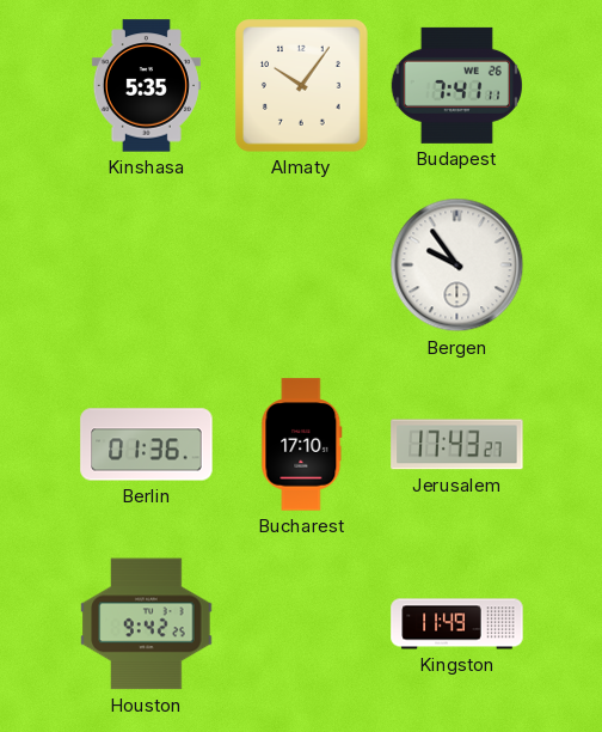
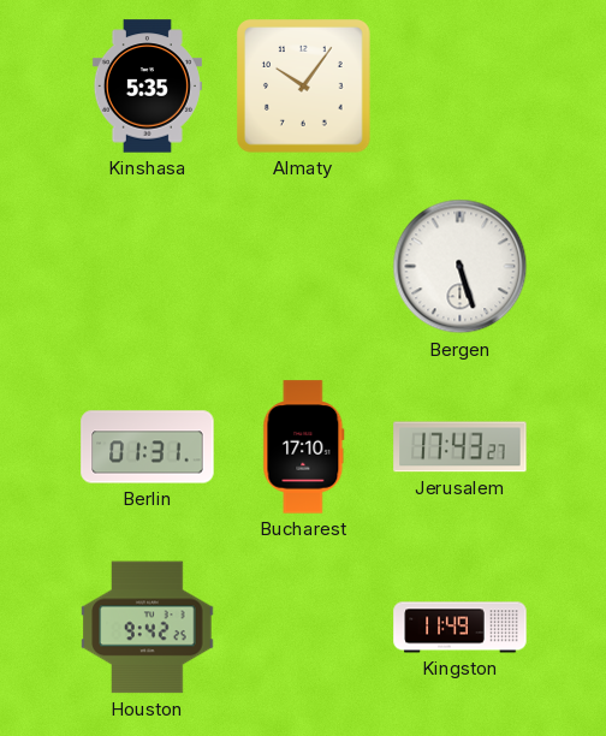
Budapest: 7:41 -> none (456, 85)
Bergen: 9:54 -> 5:27 (461, 267)
Berlin: 01:36 -> 01:31 (148, 447)
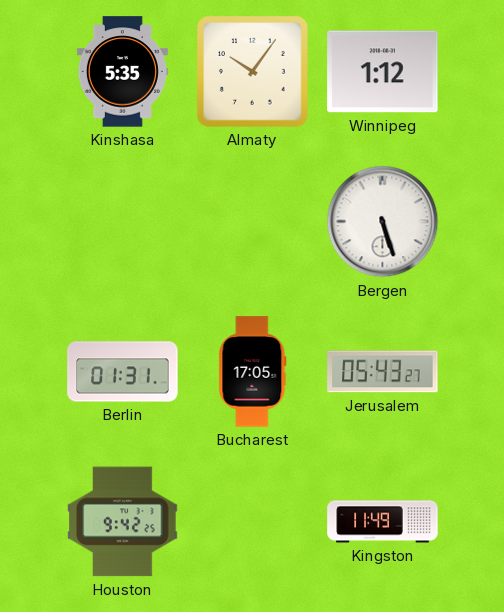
Winnipeg: none -> 1:12 (383, 72)
Bucharest: 17:10 -> 17:05 (253, 372)
Jerusalem: 17:43 -> 05:43 (383, 372)
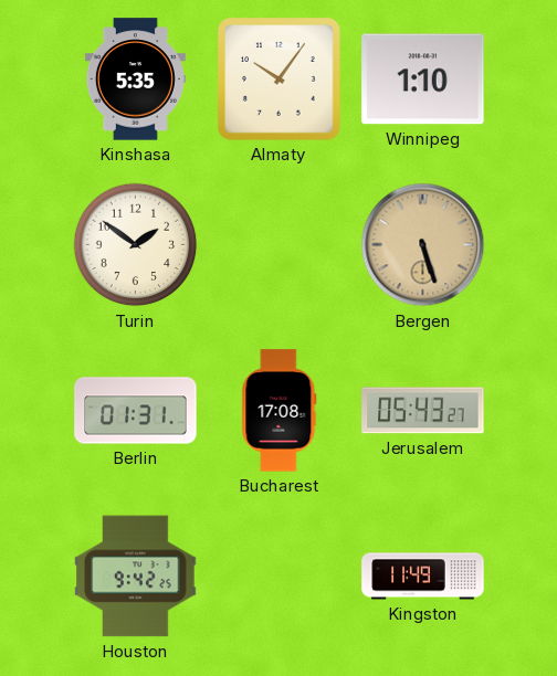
Winnipeg: 1:12 -> 1:10 (423, 80)
Turin: none -> 1:51 (136, 245)
Bergen dial: white -> champagne (423, 245)
Bucharest: 17:05 -> 17:08 (280, 411)
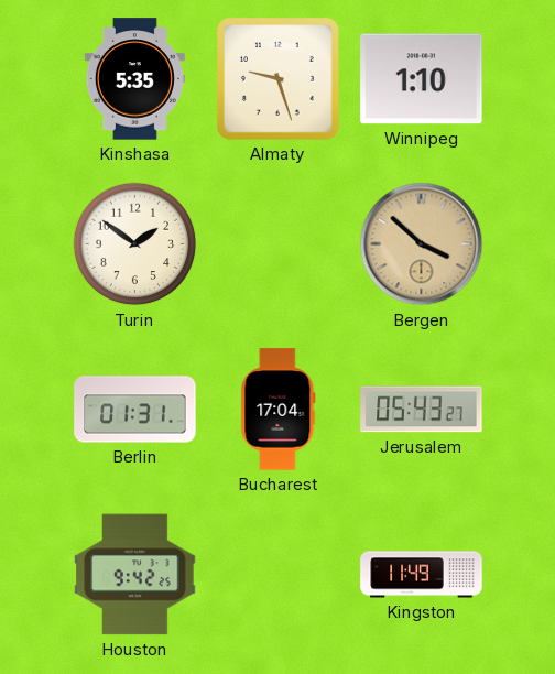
Almaty: 10:06 -> 9:27 (279, 79)
Bergen: 5:27 -> 3:52 (422, 244)
Bucharest: 17:08 -> 17:04 (279, 410)
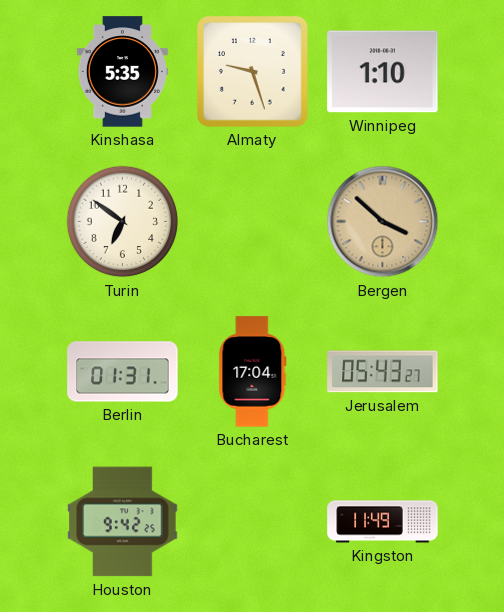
Turin: 1:51 -> 6:51 (123, 222)
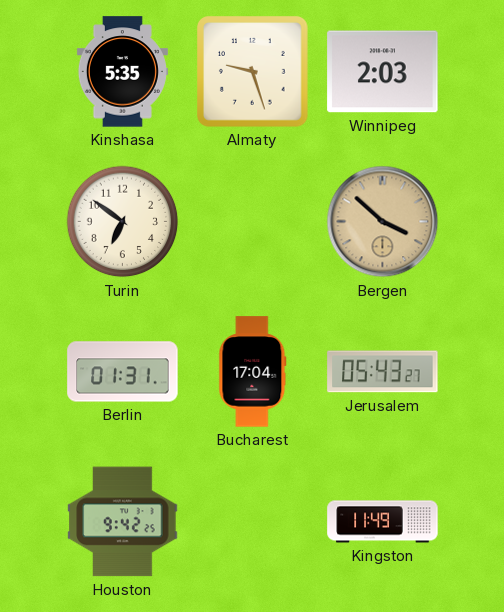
Winnipeg: 1:10 -> 2:03 (383, 72)
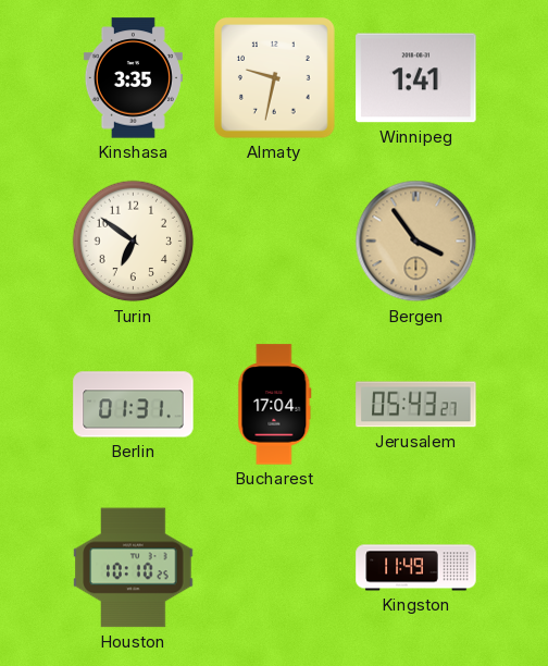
Kinshasa: 5:35 -> 3:35 (133, 78)
Almaty: 9:27 -> 9:32 (275, 78)
Winnipeg: 2:03 -> 1:41 (416, 78)
Bergen: 3:52 -> 3:54 (416, 242)
Houston: 9:42 -> 10:10 (134, 568)
